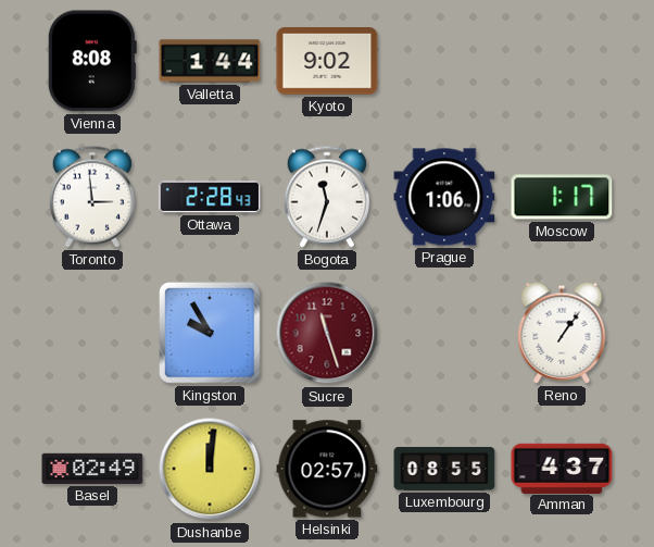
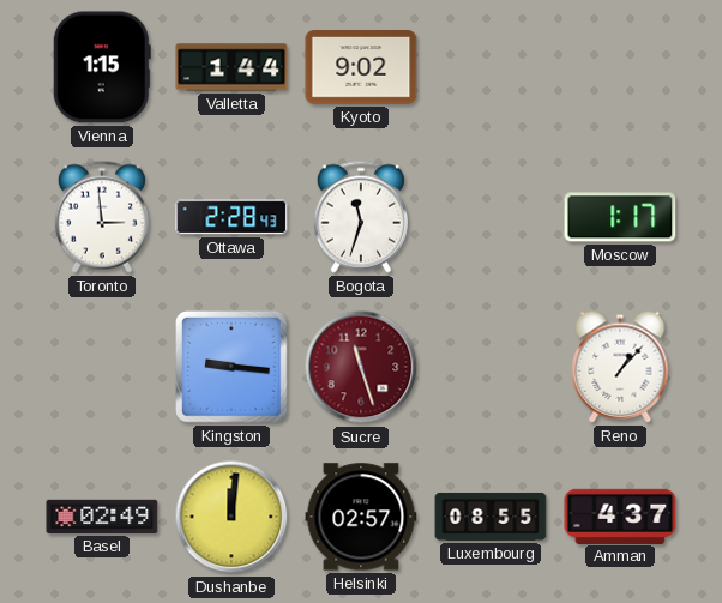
Vienna: 8:08 -> 1:15 (102, 67)
Prague: 1:06 -> none (444, 197)
Kingston: 9:55 -> 9:16 (231, 367)
Reno: 1:06 -> 1:07 (620, 367)
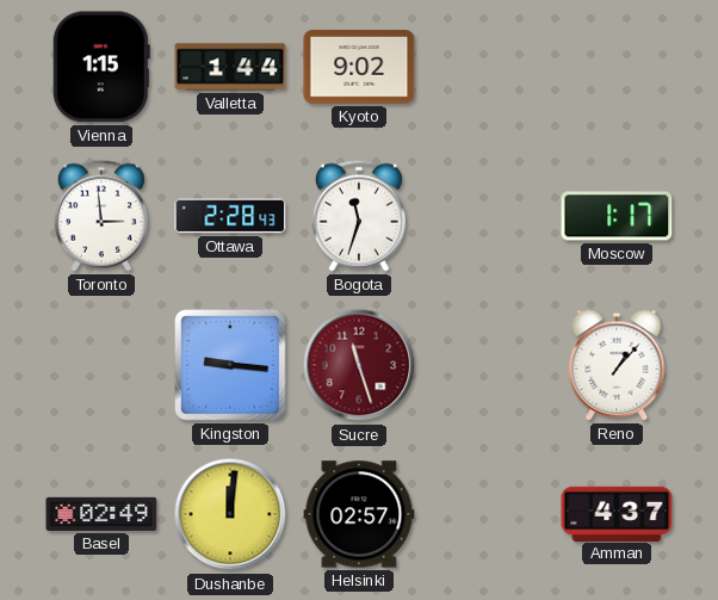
Luxembourg: 08:55 -> none (491, 517)
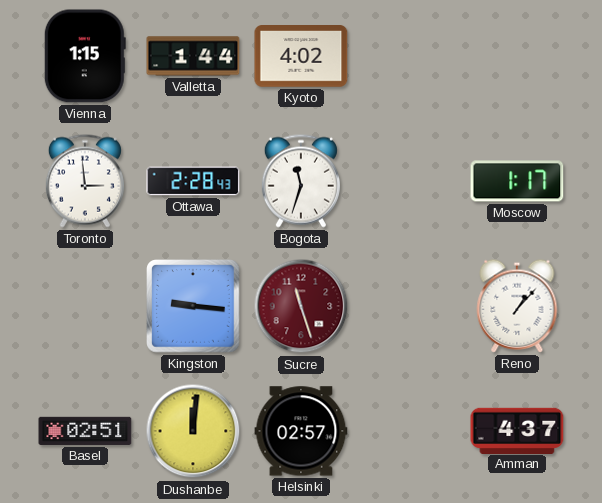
Kyoto: 9:02 -> 4:02 (301, 57)
Basel: 02:49 -> 02:51 (85, 431)
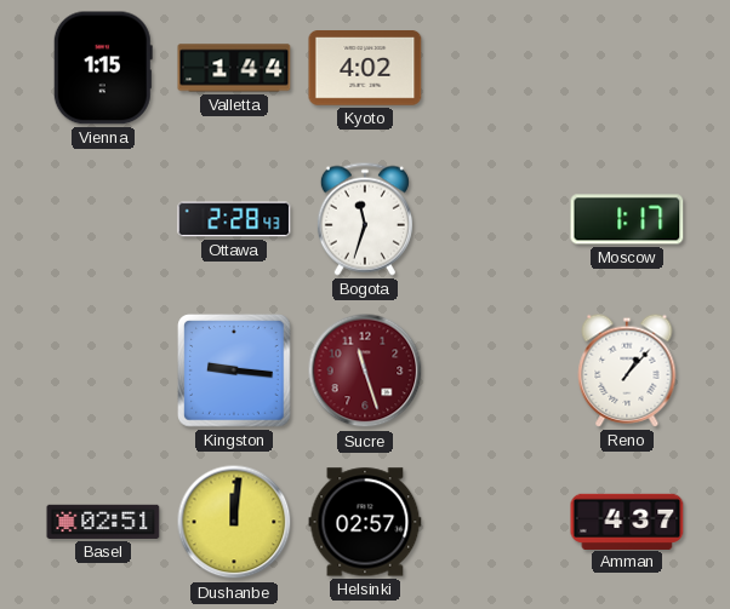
Toronto: 2:59 -> none (85, 181)
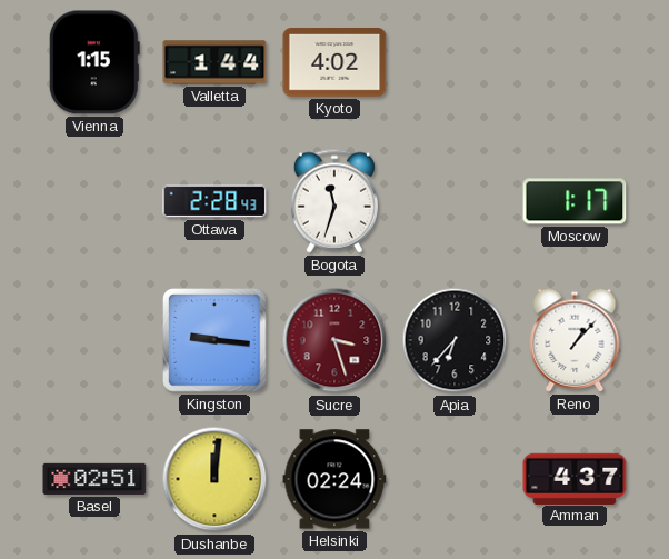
Sucre: 11:27 -> 3:27 (334, 340)
Apia: none -> 6:37 (455, 340)
Helsinki: 02:57 -> 02:24 (334, 479)
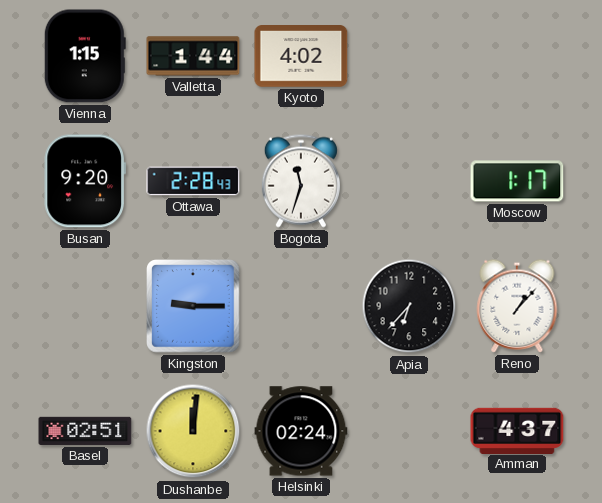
Busan: none -> 9:20 (85, 181)
Kingston: 9:16 -> 9:15 (193, 306)
Sucre: 3:27 -> none (334, 340)
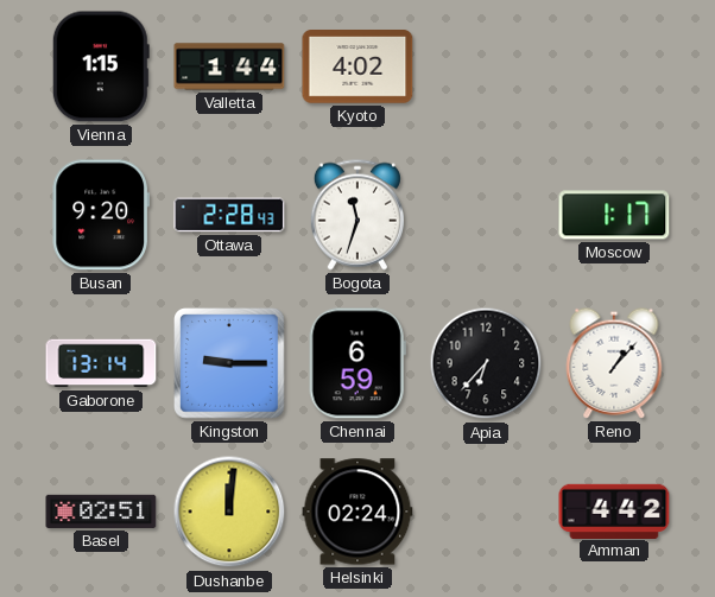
Gaborone: none -> 13:14 (101, 363)
Chennai: none -> 6:59 (357, 363)
Amman: 4:37 -> 4:42 (614, 510)
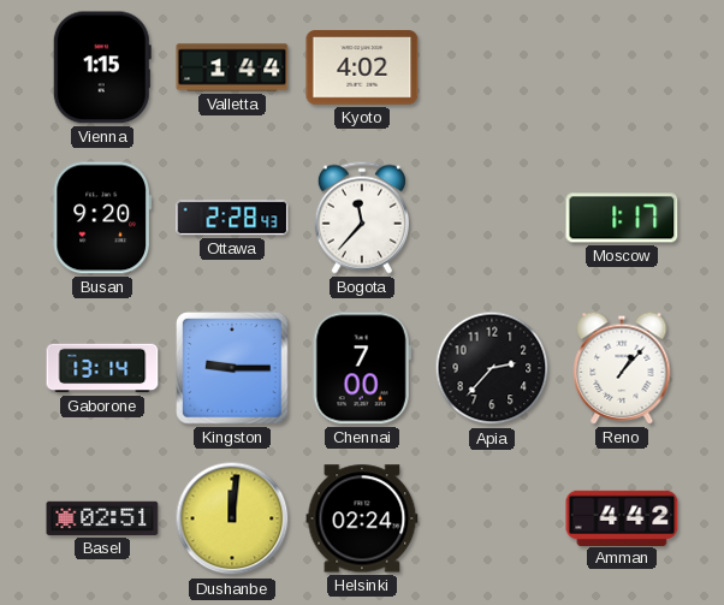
Bogota: 11:33 -> 11:37 (362, 218)
Chennai: 6:59 -> 7:00 (362, 368)
Apia: 6:37 -> 2:37 (492, 368)
